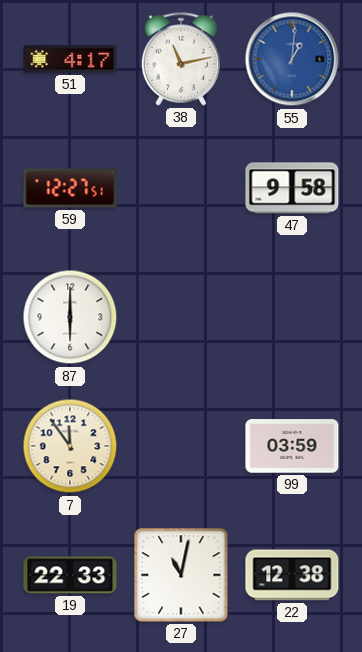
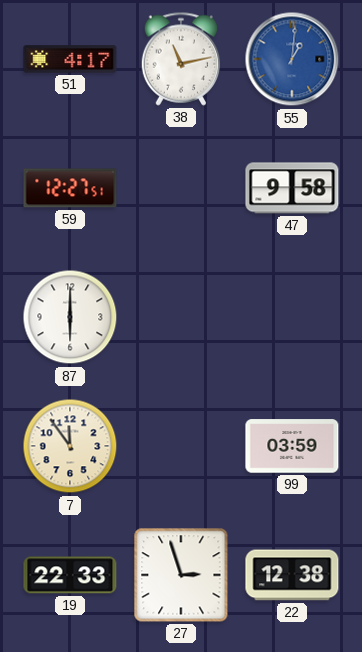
27: 11:02 -> 2:57 (181, 575)
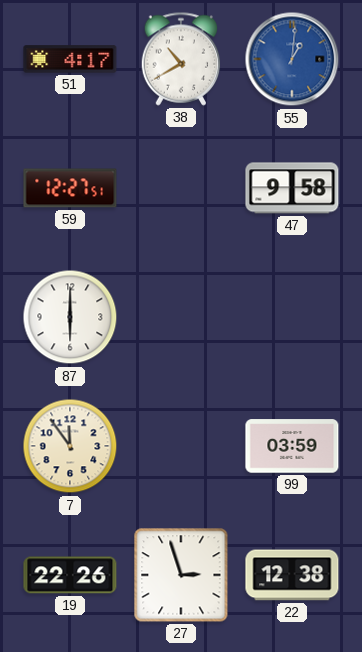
38: 11:13 -> 10:40 (181, 59)
19: 22:33 -> 22:26 (70, 575)
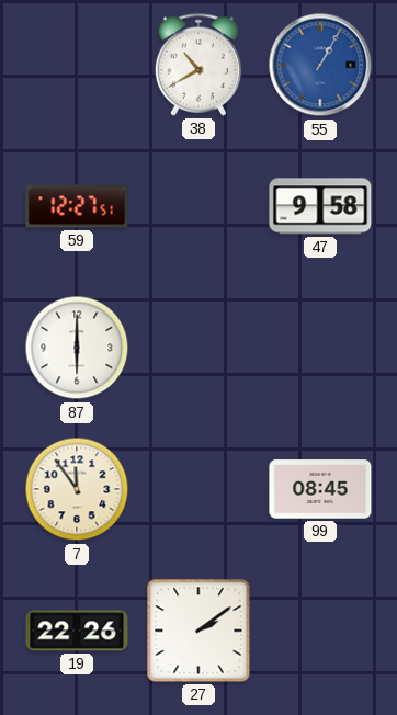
51: 4:17 -> none (70, 59)
55: 1:01 -> 1:05 (320, 65)
99: 03:59 -> 08:45 (320, 489)
27: 2:57 -> 2:09 (198, 631)
22: 12:38 -> none (292, 575)
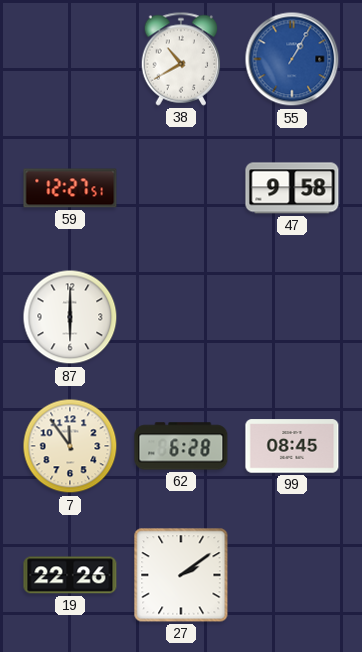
62: none -> 6:28 (181, 446)
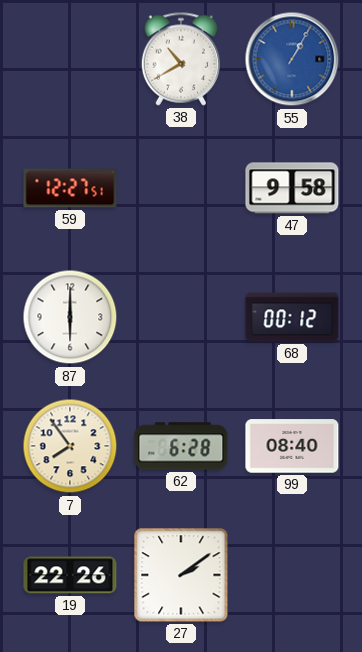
68: none -> 00:12 (292, 317)
7: 11:54 -> 7:54 (70, 446)
99: 08:45 -> 08:40 (292, 446)
